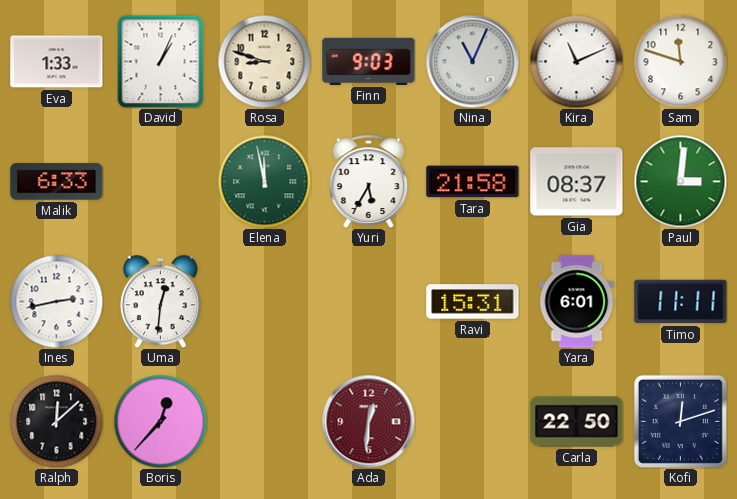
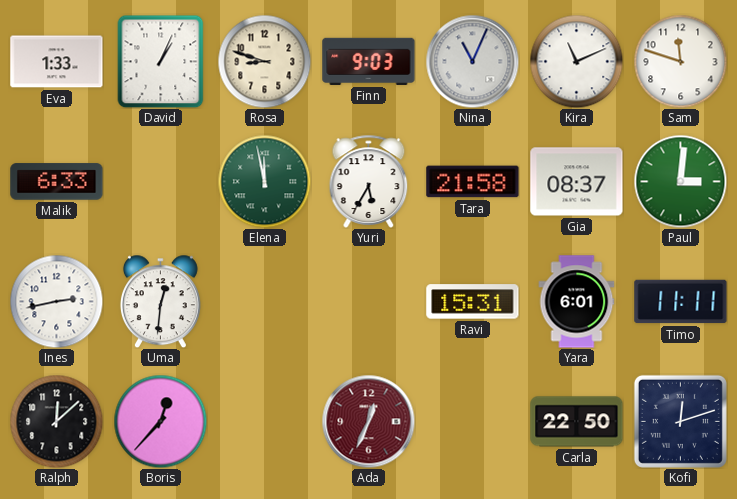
Ada: 12:31 -> 12:34 (368, 421)
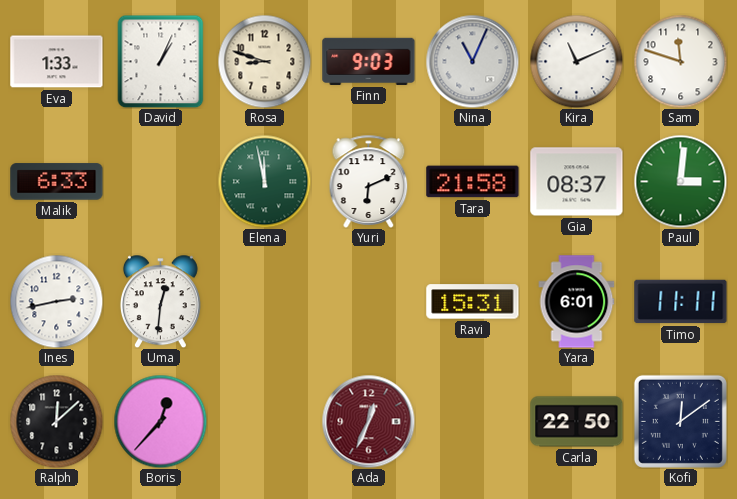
Yuri: 5:35 -> 6:11 (369, 181)
Kofi: 12:12 -> 12:09 (680, 421)
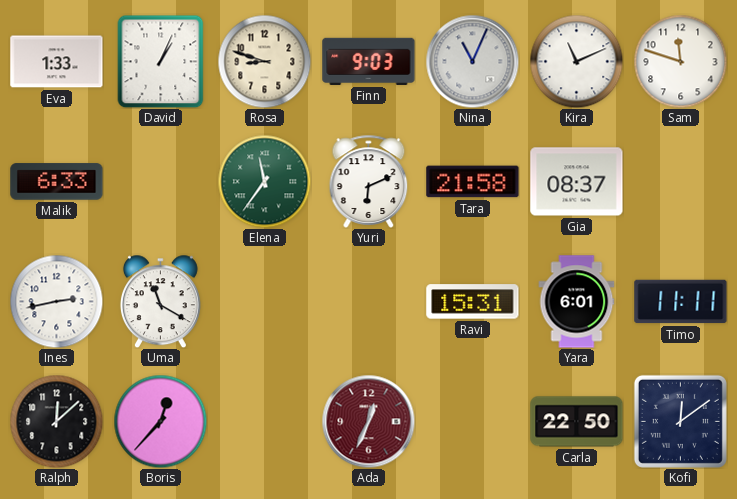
Elena: 11:58 -> 11:36 (264, 181)
Paul: 3:01 -> none (680, 181)
Uma: 12:31 -> 11:20 (160, 301)
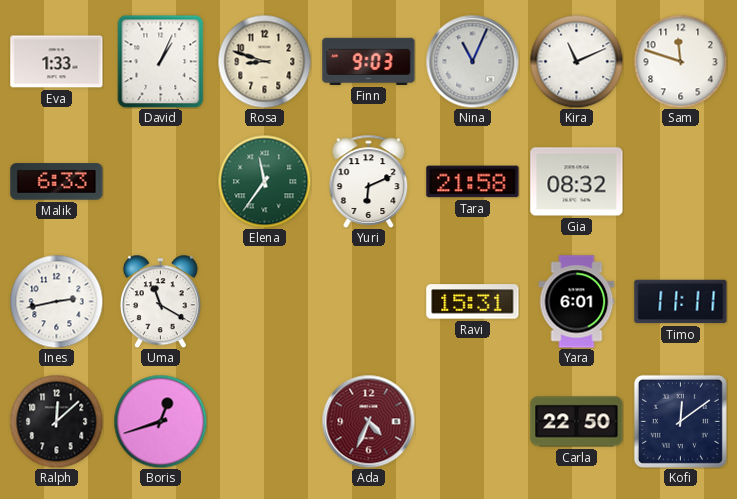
Gia: 08:37 -> 08:32 (577, 182)
Boris: 12:37 -> 12:42 (160, 421)
Ada: 12:34 -> 4:34 (368, 421)
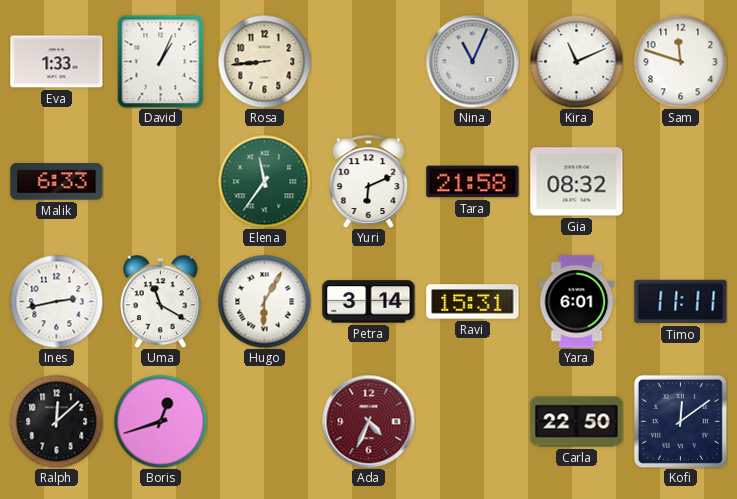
Rosa: 8:48 -> 8:44 (264, 61)
Finn: 9:03 -> none (369, 61)
Hugo: none -> 6:05 (264, 301)
Petra: none -> 3:14 (369, 302)
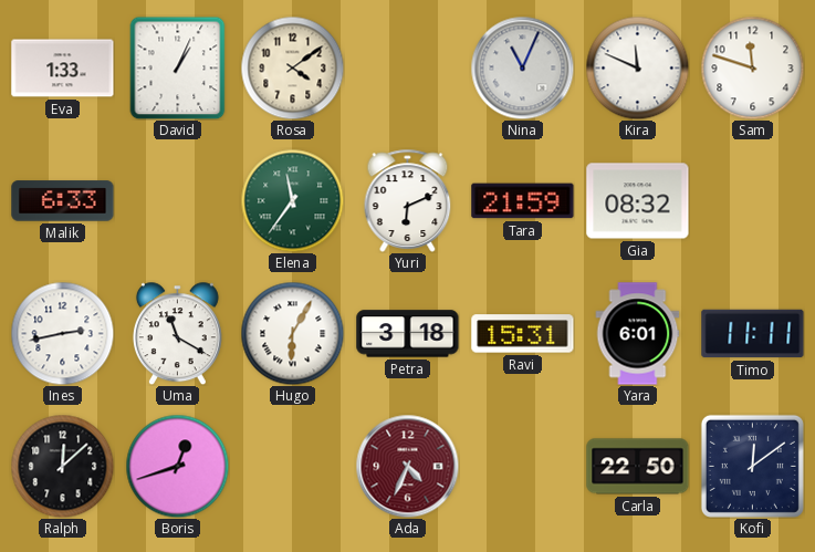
Rosa: 8:44 -> 4:09 (292, 67)
Kira: 11:11 -> 11:49 (637, 67)
Tara: 21:58 -> 21:59 (523, 201)
Petra: 3:14 -> 3:18 (408, 334)
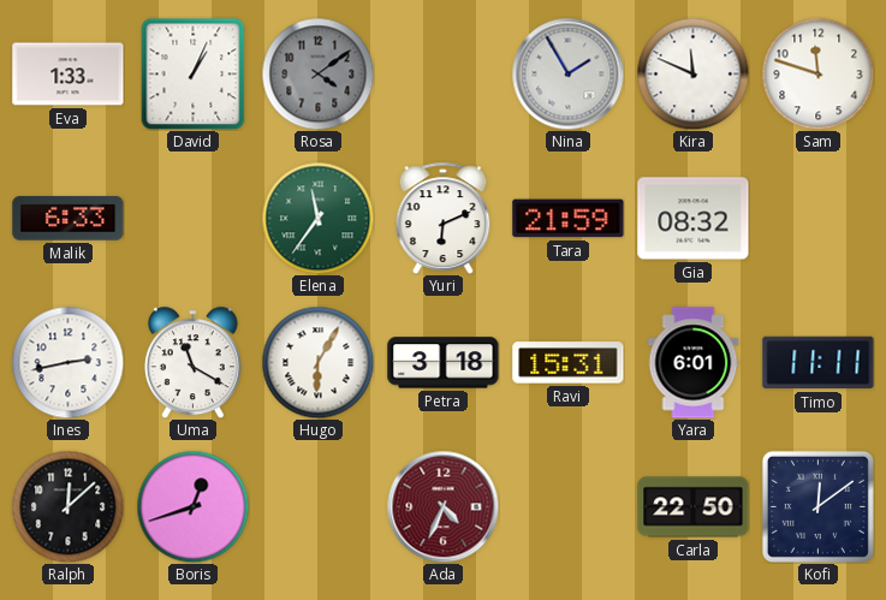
Rosa dial: cream -> grey (317, 73)
Nina: 11:04 -> 1:55 (567, 73)
